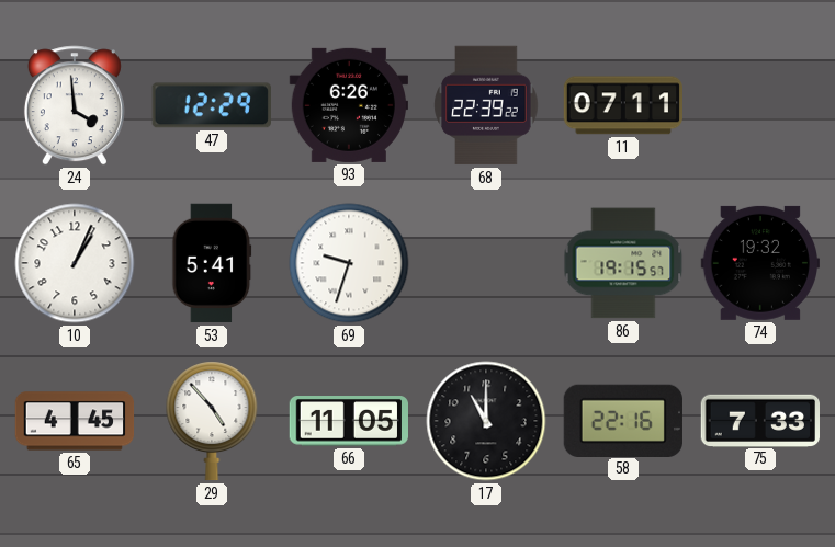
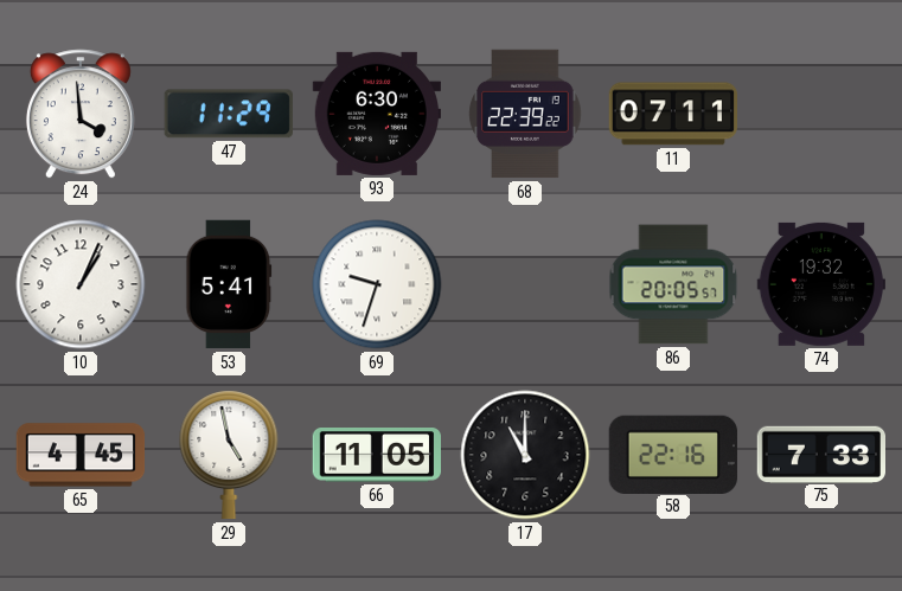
47: 12:29 -> 11:29 (229, 114)
93: 6:26 -> 6:30 (376, 114)
86: 19:15 -> 20:05 (673, 284)
29: 4:53 -> 4:58 (229, 455)
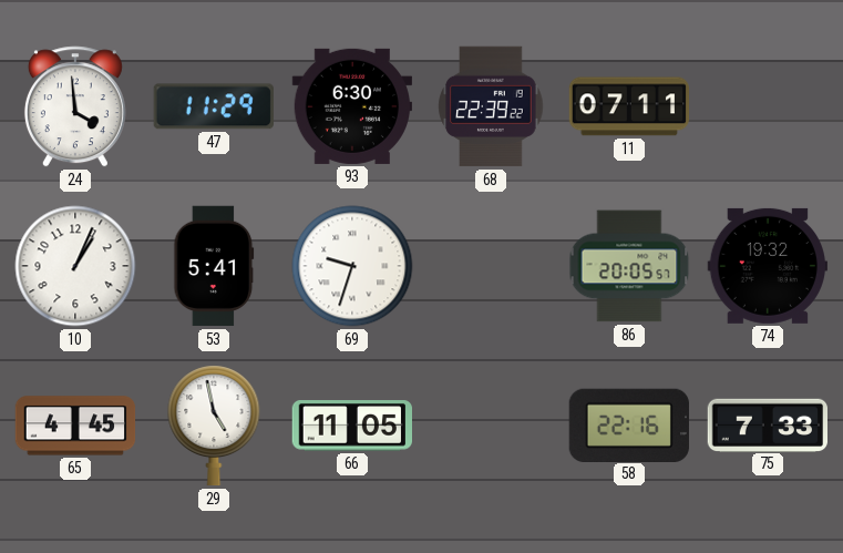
17: 11:00 -> none (525, 455)
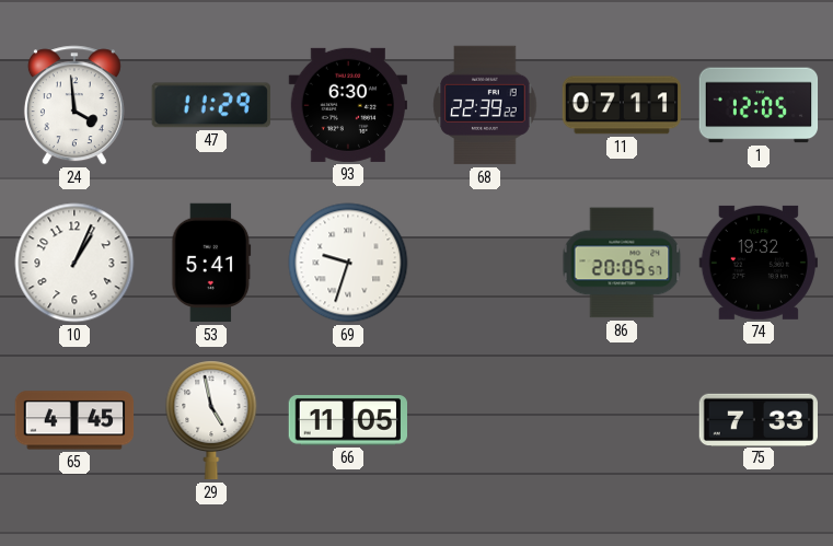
1: none -> 12:05 (759, 105)
58: 22:16 -> none (629, 424)
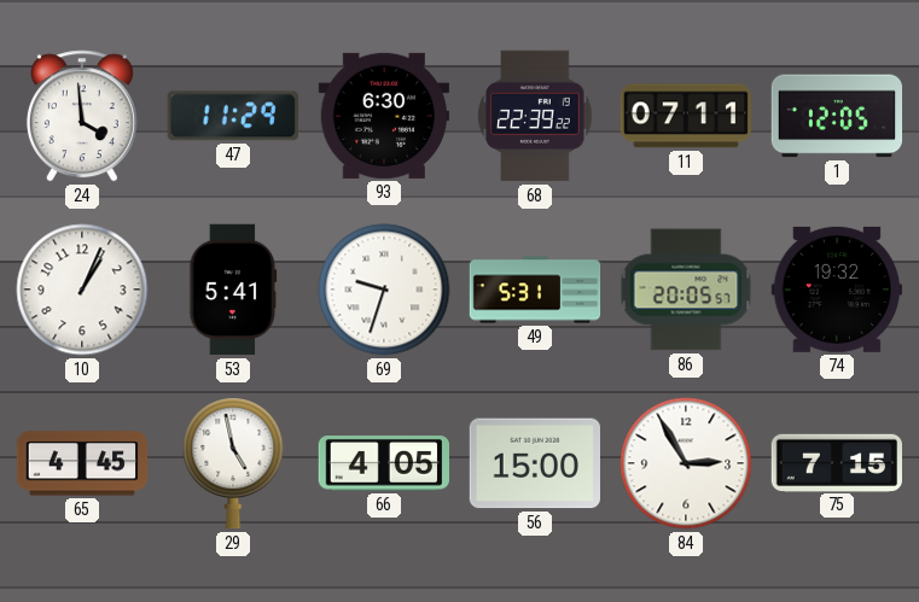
49: none -> 5:31 (535, 290)
66: 11:05 -> 4:05 (383, 464)
56: none -> 15:00 (534, 463)
84: none -> 2:55 (686, 463)
75: 7:33 -> 7:15 (837, 462)
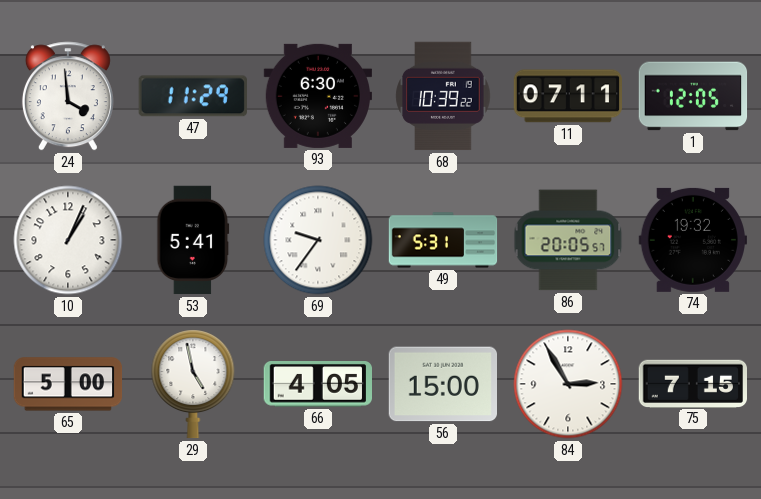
68: 22:39 -> 10:39 (443, 96)
69: 9:33 -> 9:36 (318, 240)
65: 4:45 -> 5:00 (68, 384)
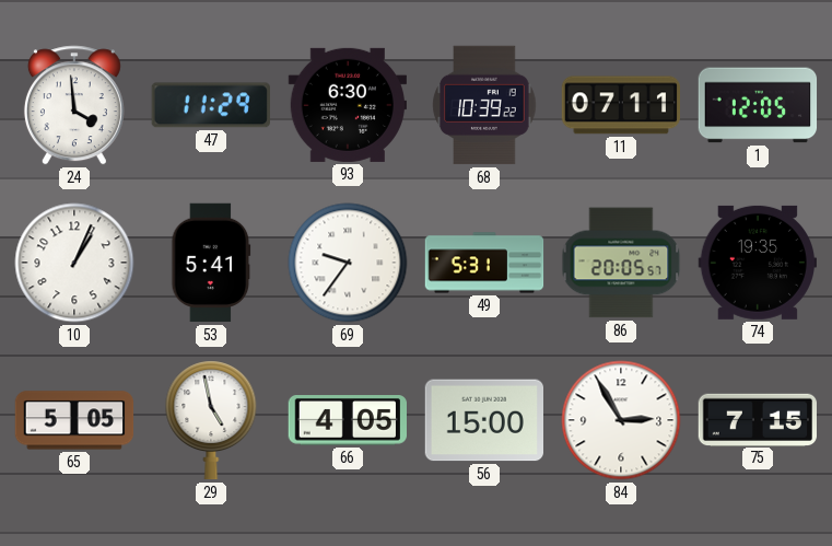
74: 19:32 -> 19:35 (757, 263)
65: 5:00 -> 5:05 (74, 420)
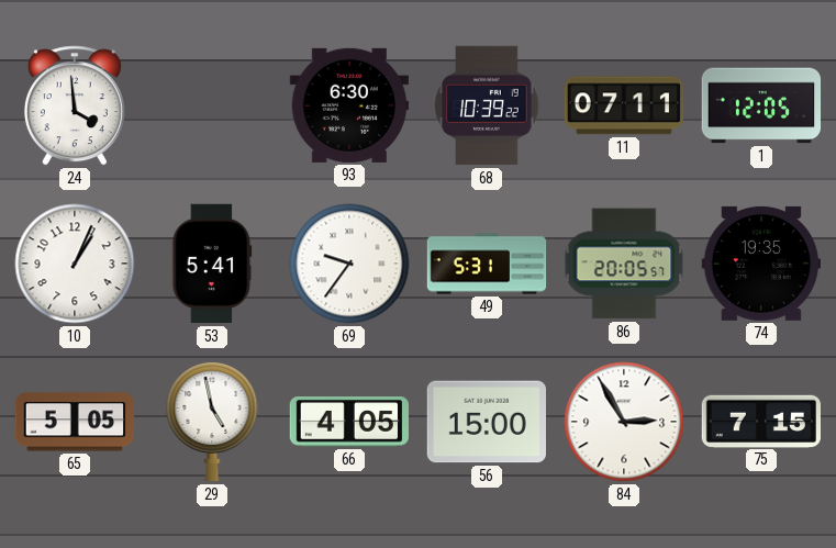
47: 11:29 -> none (211, 105)
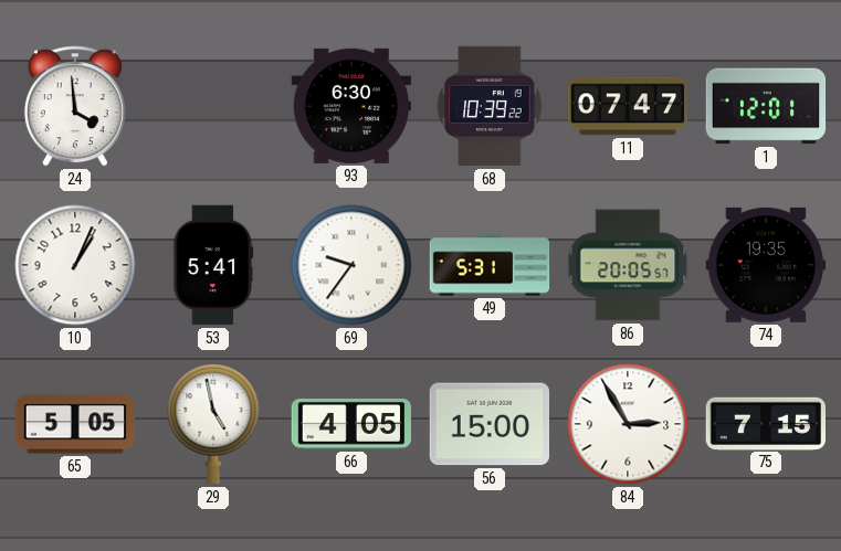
11: 07:11 -> 07:47 (627, 106)
1: 12:05 -> 12:01 (766, 106)
